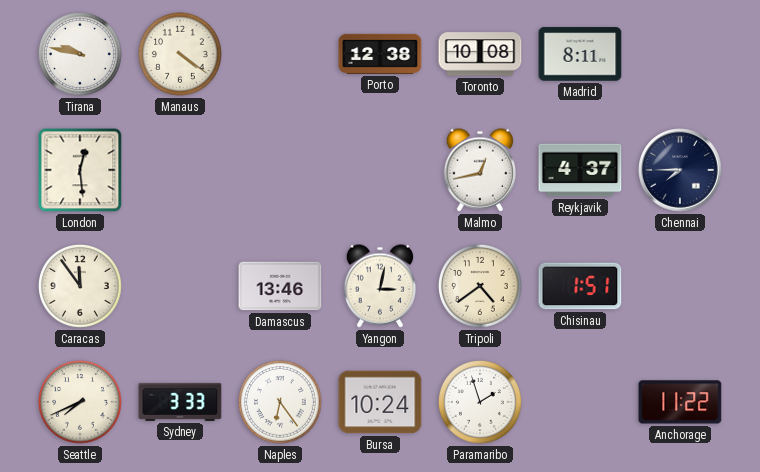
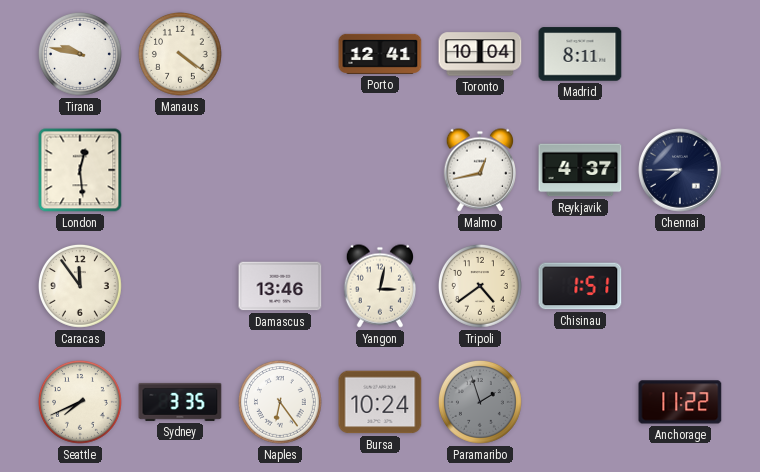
Porto: 12:38 -> 12:41 (380, 54)
Toronto: 10:08 -> 10:04 (480, 54)
Sydney: 3:33 -> 3:35 (180, 402)
Paramaribo dial: white -> grey (480, 402)
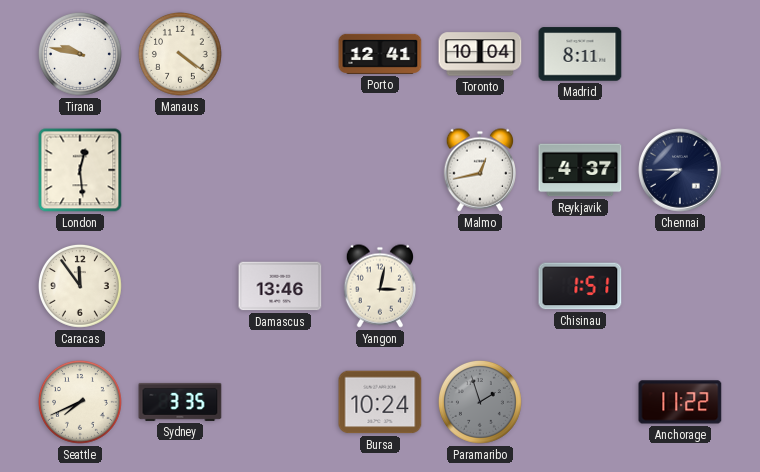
Tripoli: 4:39 -> none (480, 286)
Naples: 6:24 -> none (280, 402)
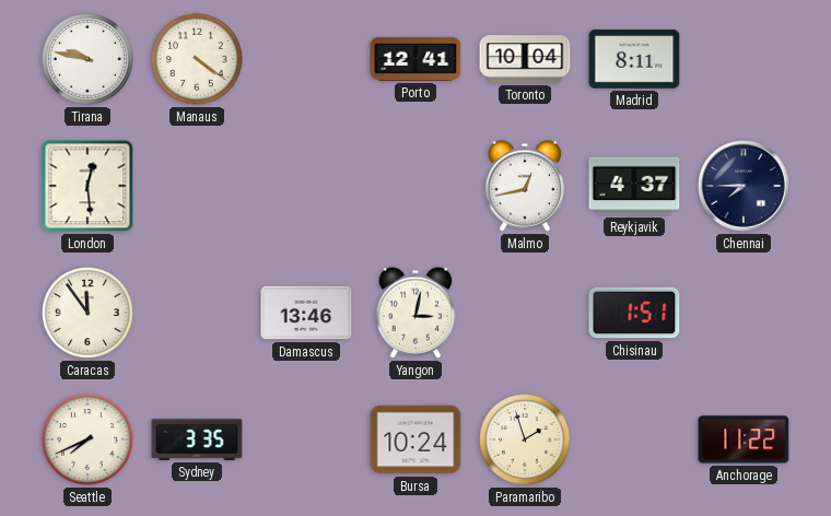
Paramaribo dial: grey -> cream (525, 439)
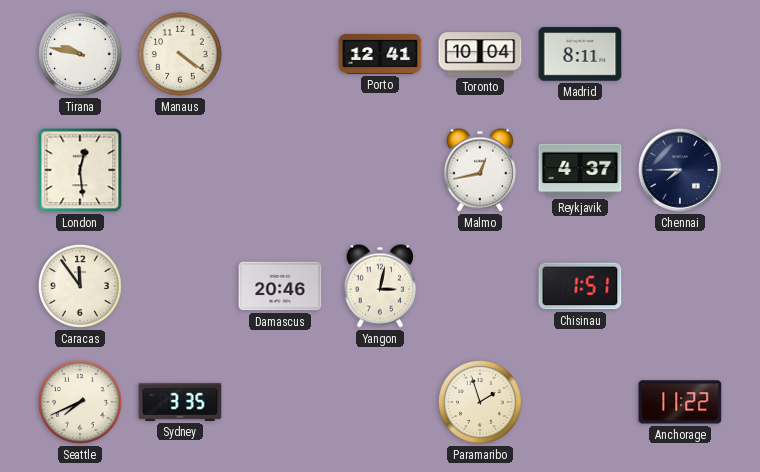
Damascus: 13:46 -> 20:46 (280, 286)
Bursa: 10:24 -> none (415, 439)
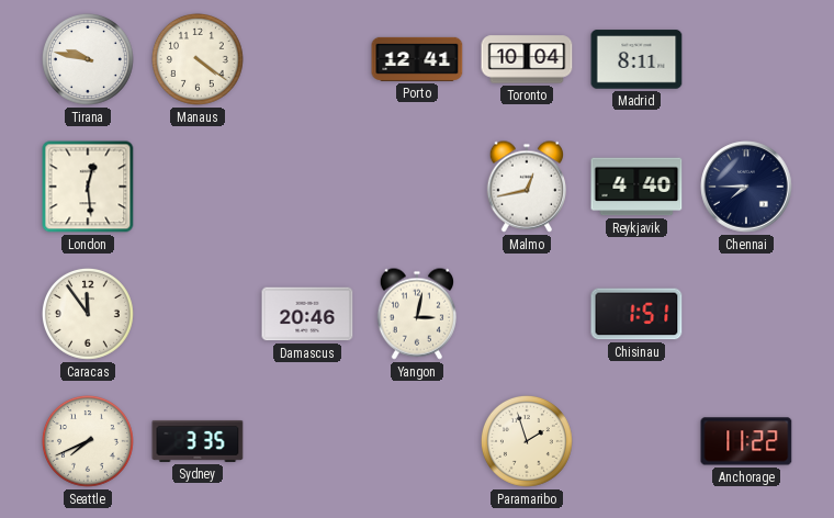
Reykjavik: 4:37 -> 4:40 (636, 187)
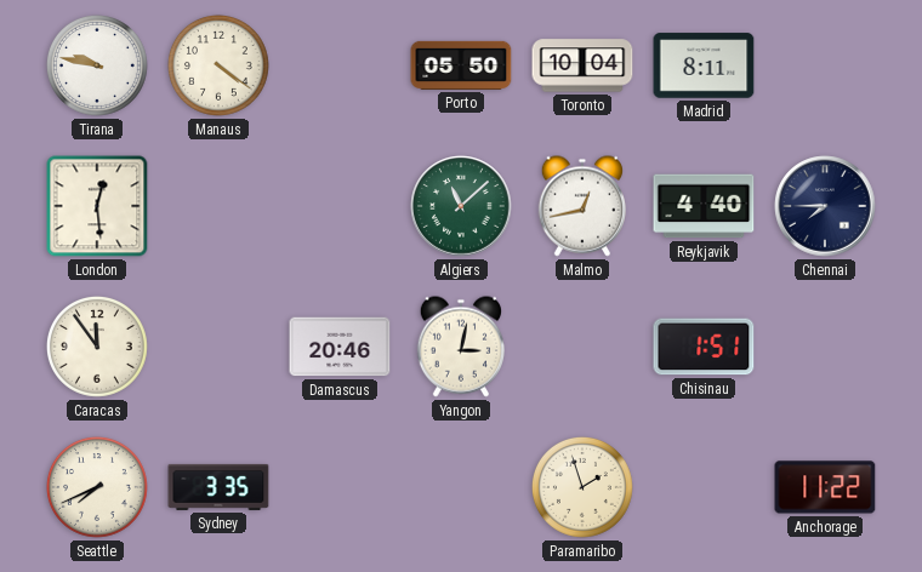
Porto: 12:41 -> 05:50 (461, 65)
Algiers: none -> 11:08 (461, 206)
